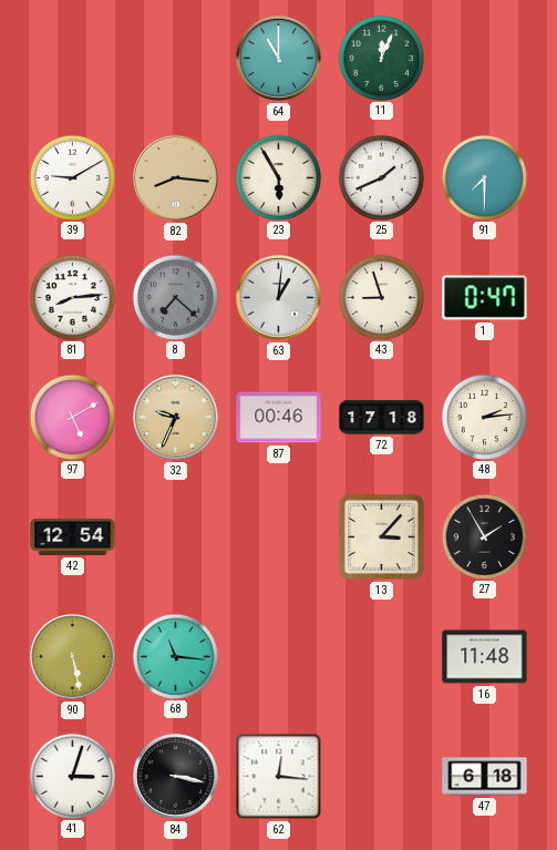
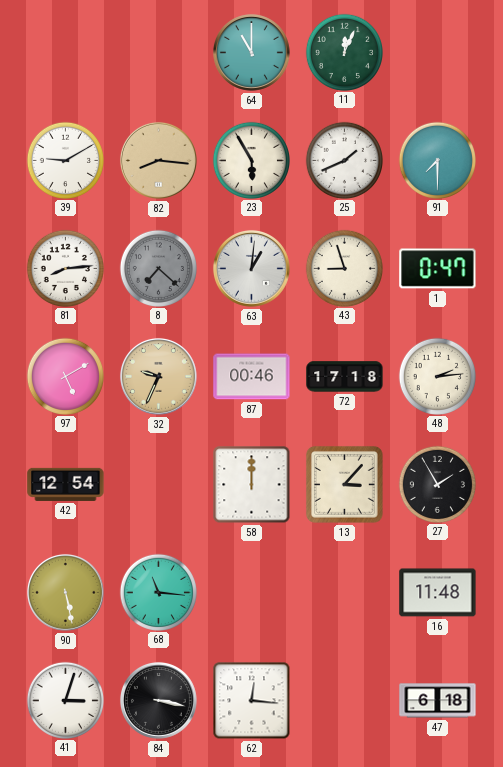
58: none -> 12:00 (252, 485)
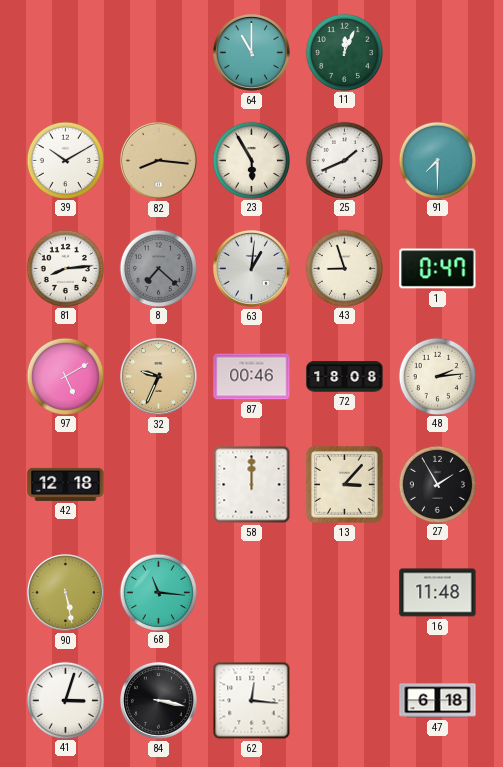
39: 9:10 -> 10:10 (65, 160)
72: 17:18 -> 18:08 (345, 377)
42: 12:54 -> 12:18 (66, 484)
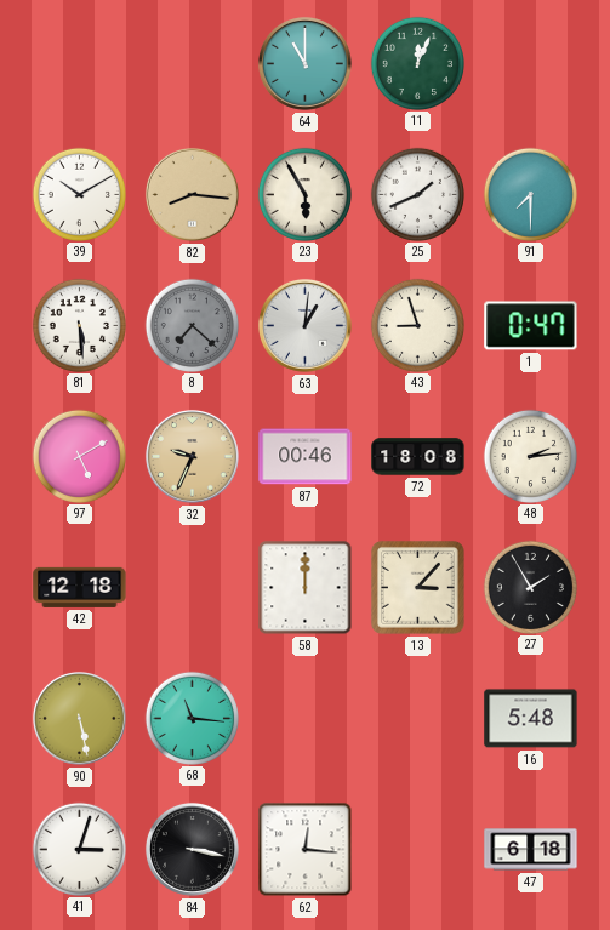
81: 8:14 -> 5:29 (79, 325)
16: 11:48 -> 5:48 (531, 719)
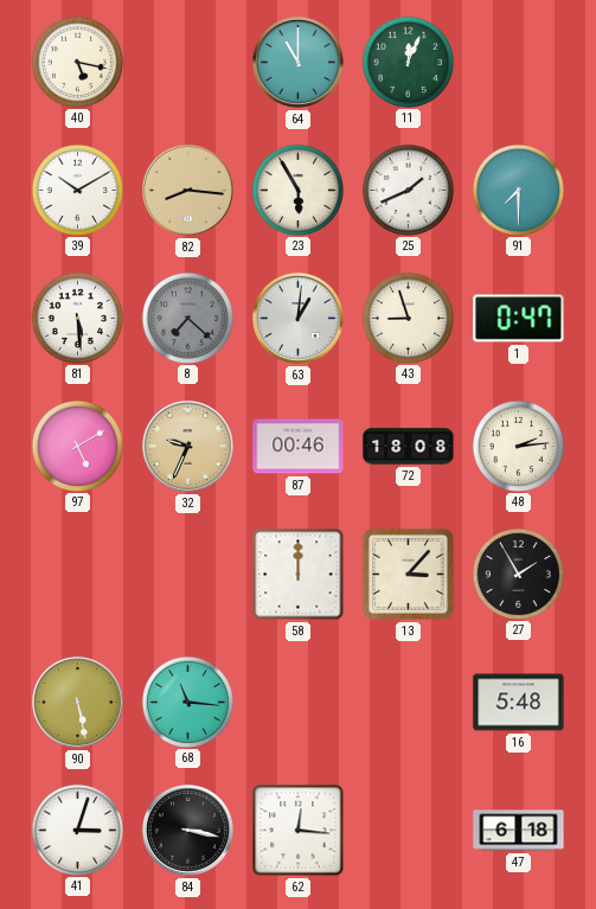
40: none -> 5:17 (77, 62)
42: 12:18 -> none (80, 587)
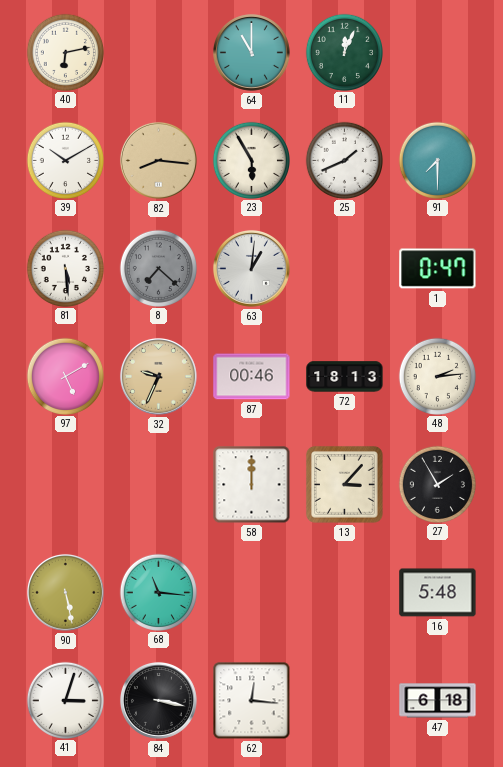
40: 5:17 -> 6:13 (65, 52)
43: 8:57 -> none (408, 318)
72: 18:08 -> 18:13 (345, 377)
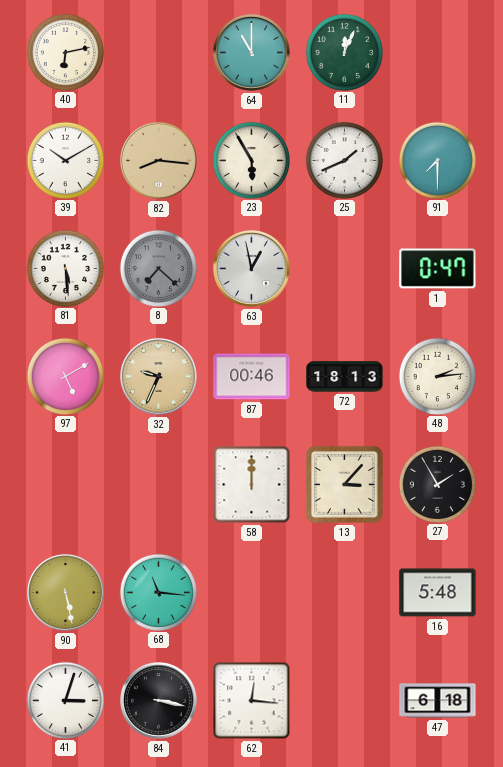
63: 1:01 -> 12:58 (251, 268)
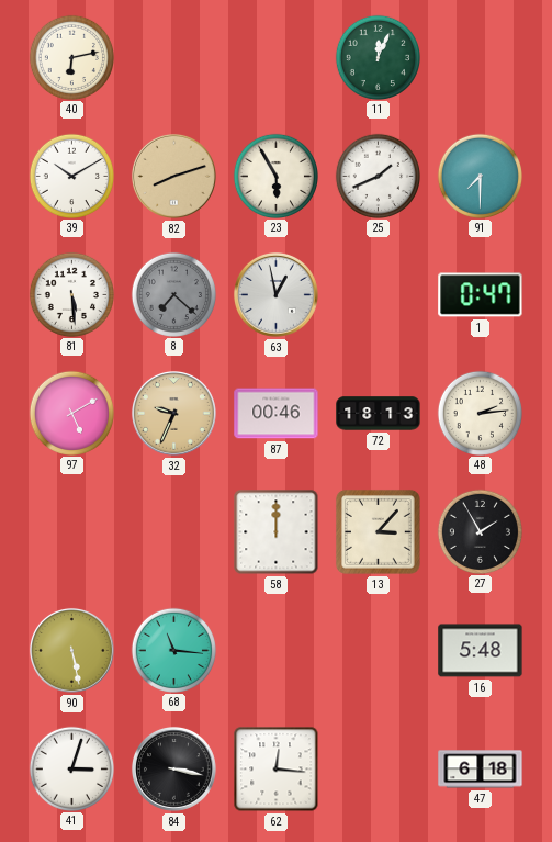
64: 11:00 -> none (251, 52)
82: 8:16 -> 8:12 (173, 176)
